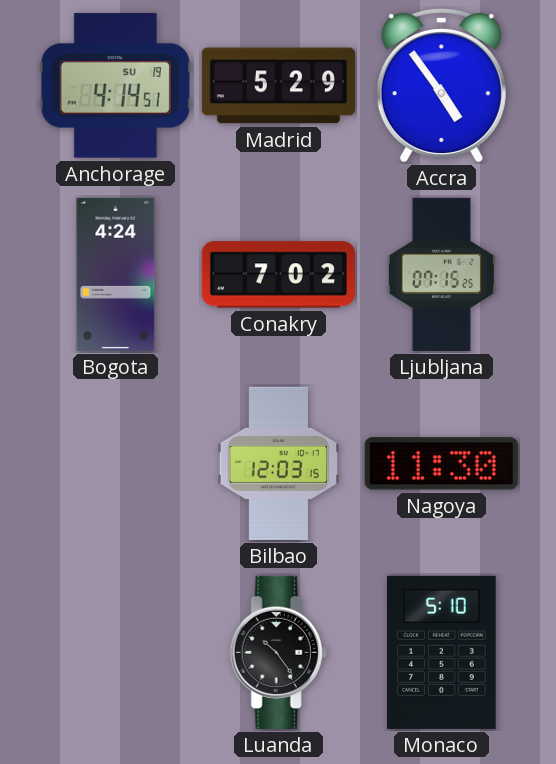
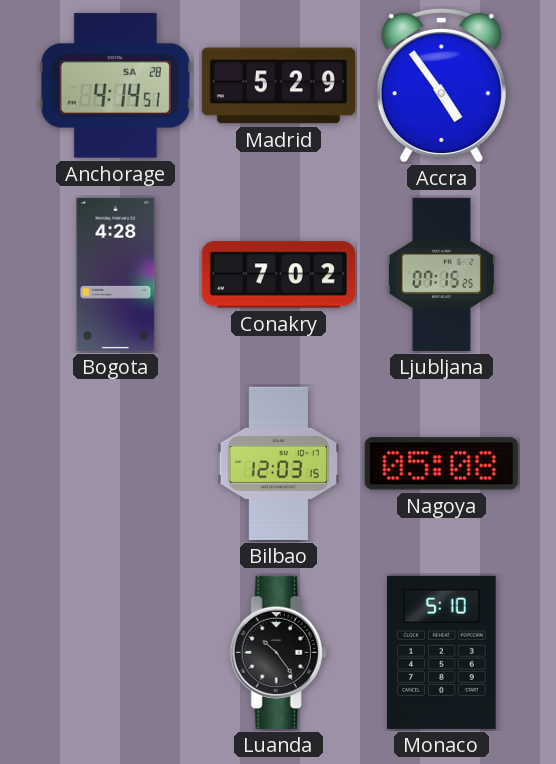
Anchorage date: SU 19 -> SA 28 (115, 86)
Bogota: 4:24 -> 4:28 (116, 274)
Nagoya: 11:30 -> 05:08 (441, 464)
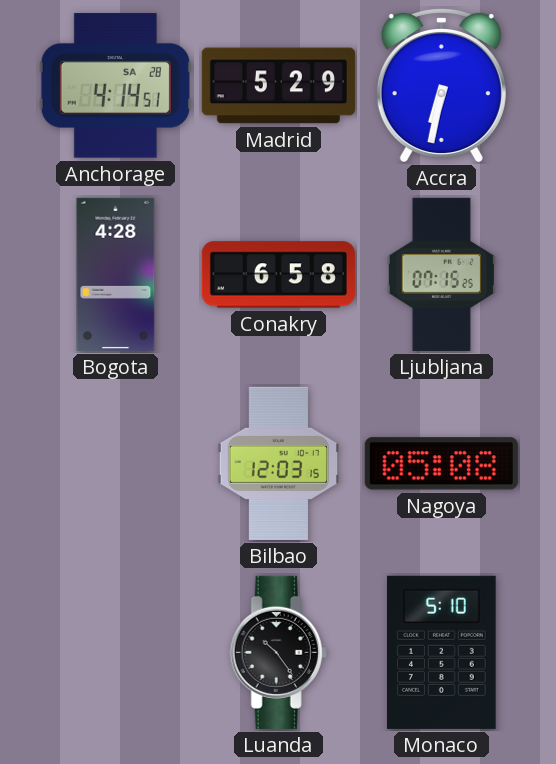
Accra: 4:54 -> 6:32 (441, 85)
Conakry: 7:02 -> 6:58 (278, 275)
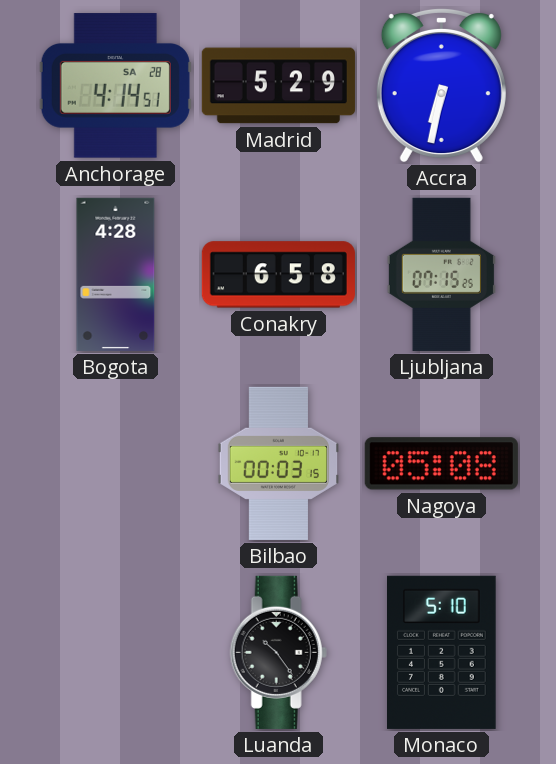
Bilbao: 12:03 -> 00:03 (278, 463)
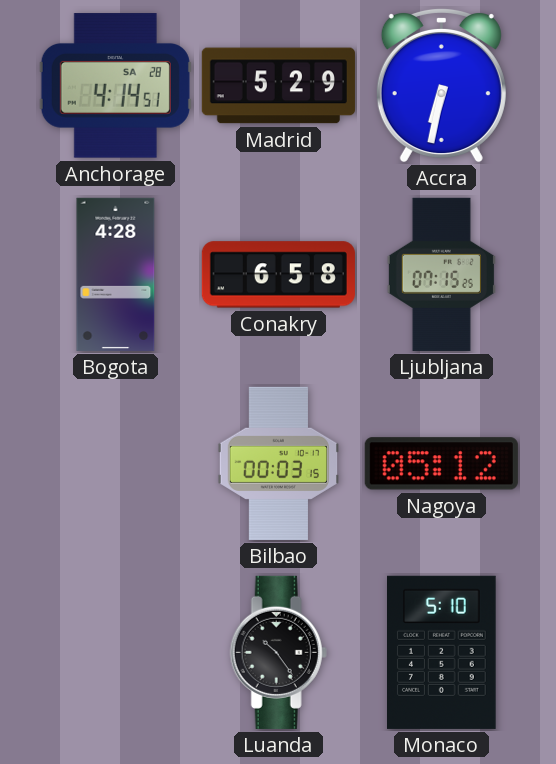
Nagoya: 05:08 -> 05:12 (441, 464)
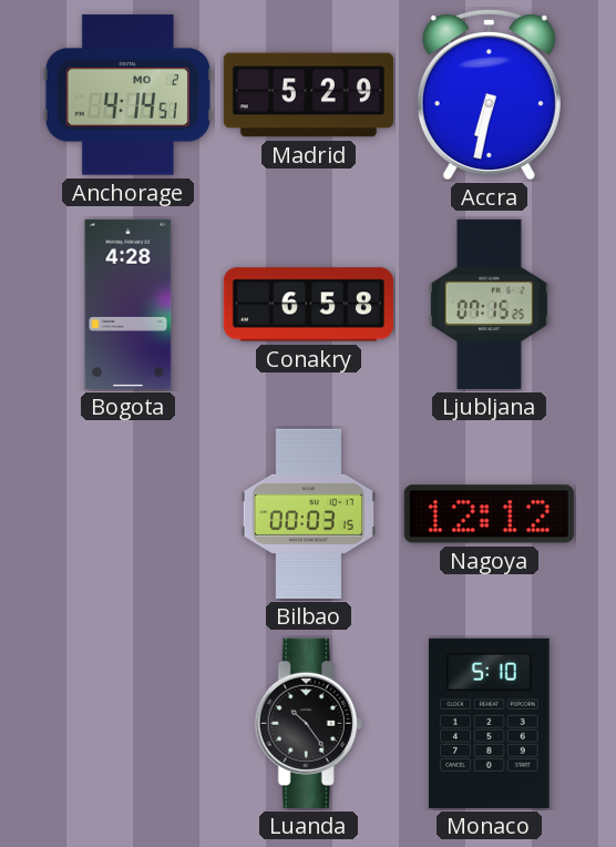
Anchorage date: SA 28 -> MO 2 (127, 95)
Nagoya: 05:12 -> 12:12 (489, 514)
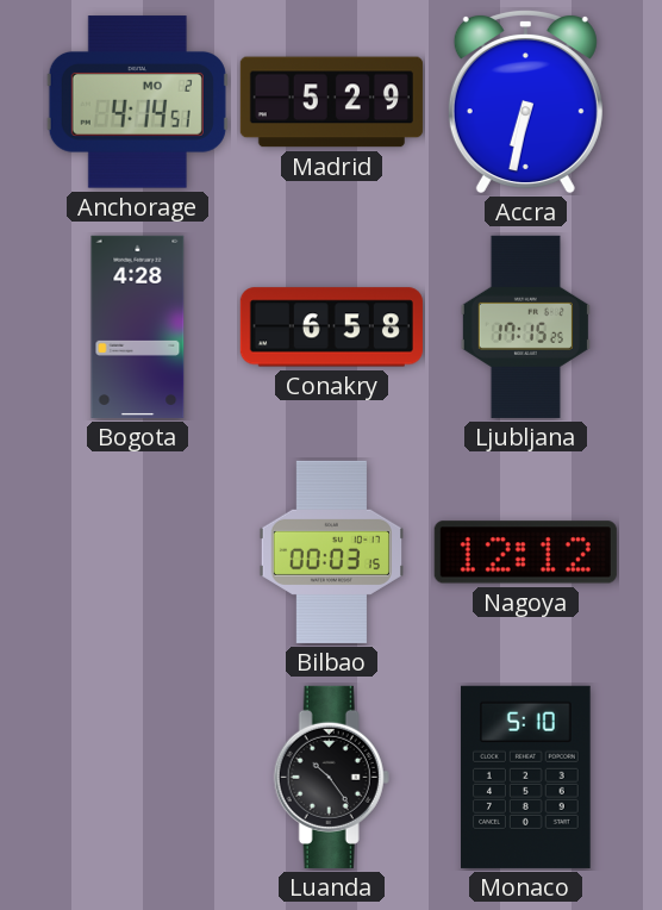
Ljubljana: 07:15 -> 17:15 (525, 326)
